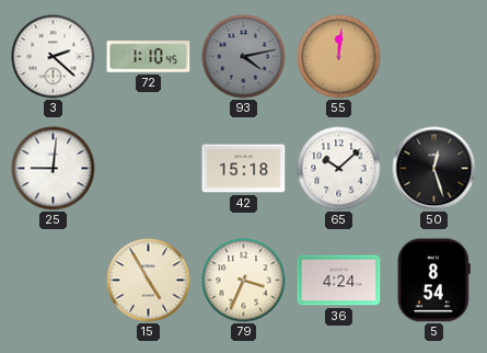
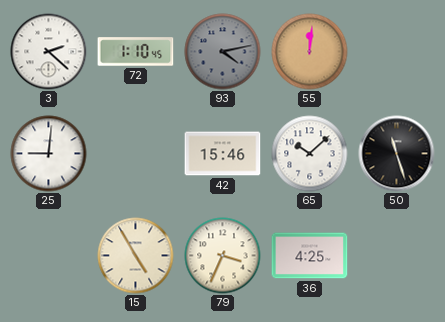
42: 15:18 -> 15:46 (223, 154)
50: 12:27 -> 11:27 (397, 154)
36: 4:24 -> 4:25 (310, 256)
5: 8:54 -> none (433, 281)
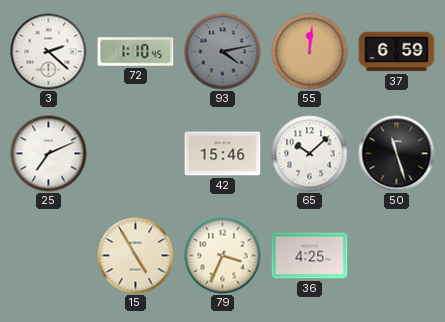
37: none -> 6:59 (397, 52)
25: 9:01 -> 7:11 (49, 154)
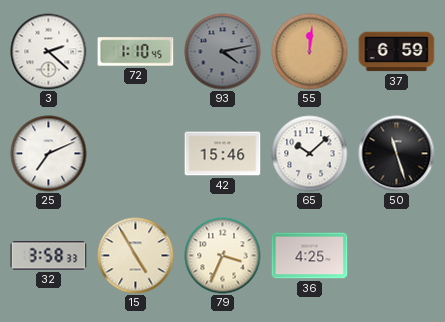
32: none -> 3:58 (49, 256)
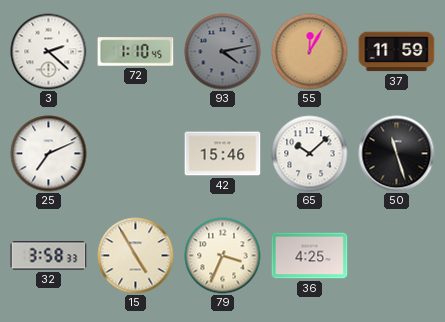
55: 12:01 -> 12:05 (310, 52)
37: 6:59 -> 11:59 (397, 52)
